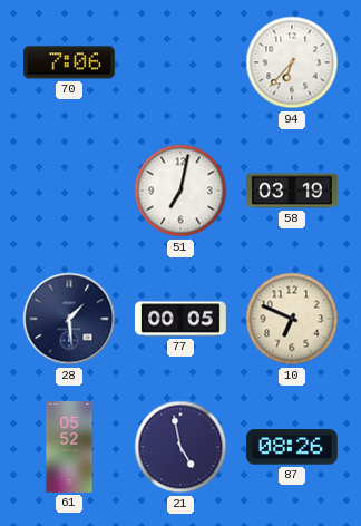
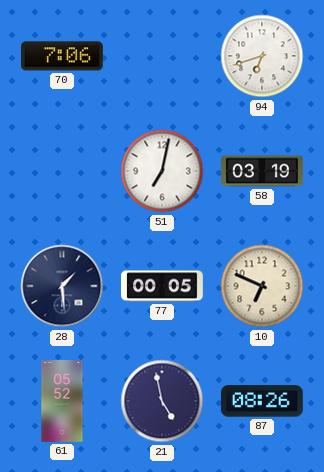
94: 6:37 -> 6:42 (262, 56)
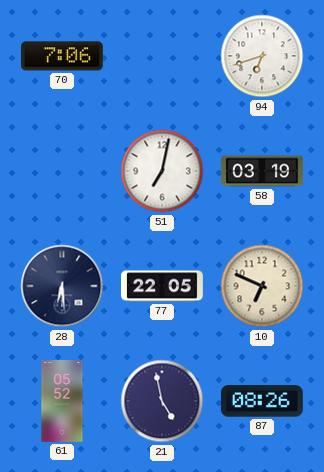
28: 1:29 -> 6:29 (62, 286)
77: 00:05 -> 22:05 (163, 286)
